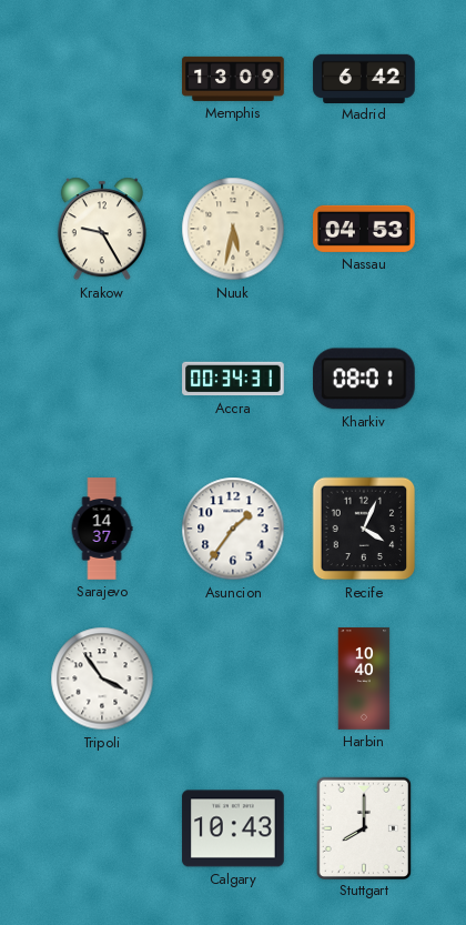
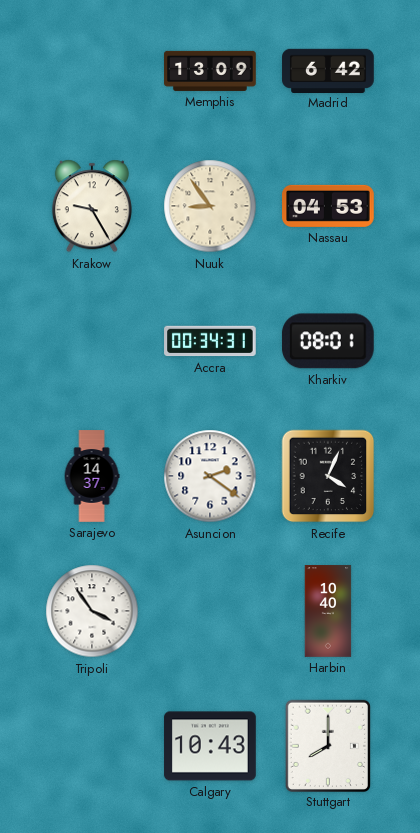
Nuuk: 5:32 -> 8:54 (210, 206)
Asuncion: 1:36 -> 2:21 (210, 476)
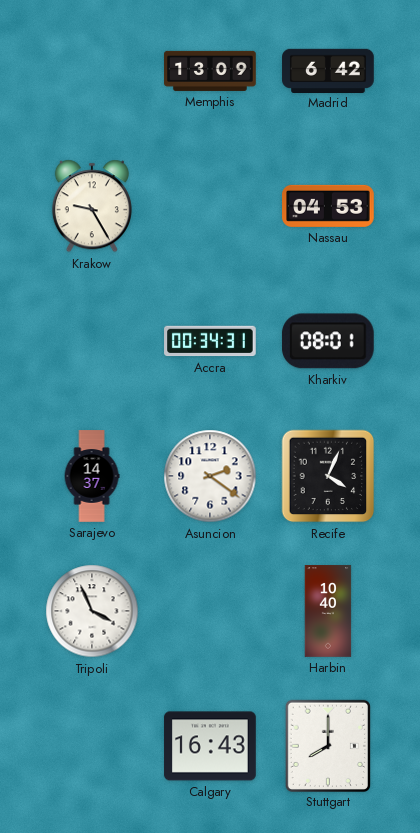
Nuuk: 8:54 -> none (210, 206)
Tripoli: 3:54 -> 3:56 (92, 611)
Calgary: 10:43 -> 16:43 (210, 746)
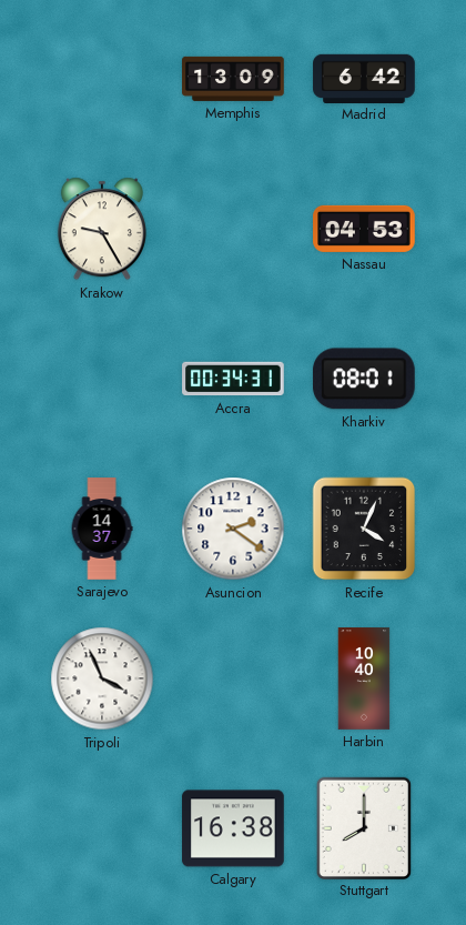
Calgary: 16:43 -> 16:38 (233, 828)
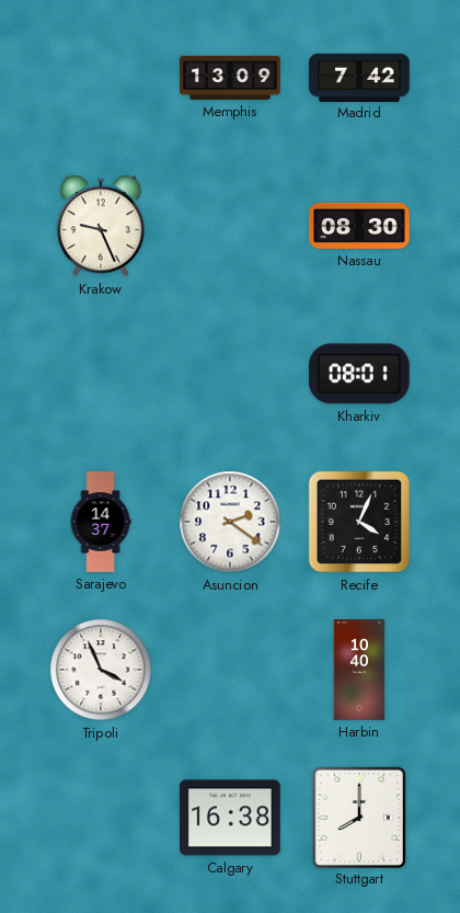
Madrid: 6:42 -> 7:42 (359, 77)
Krakow: 9:25 -> 9:26 (101, 226)
Nassau: 04:53 -> 08:30 (359, 226)
Accra: 00:34 -> none (233, 379)
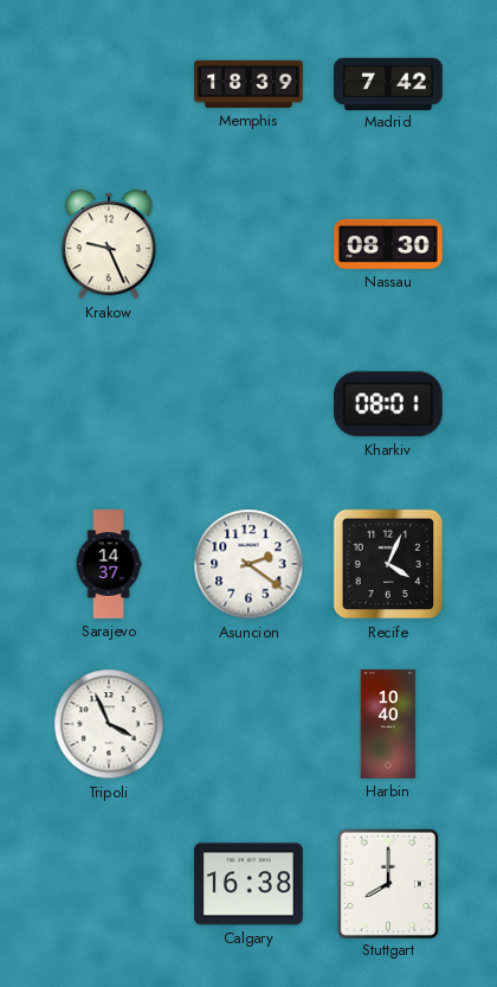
Memphis: 13:09 -> 18:39 (248, 84)
